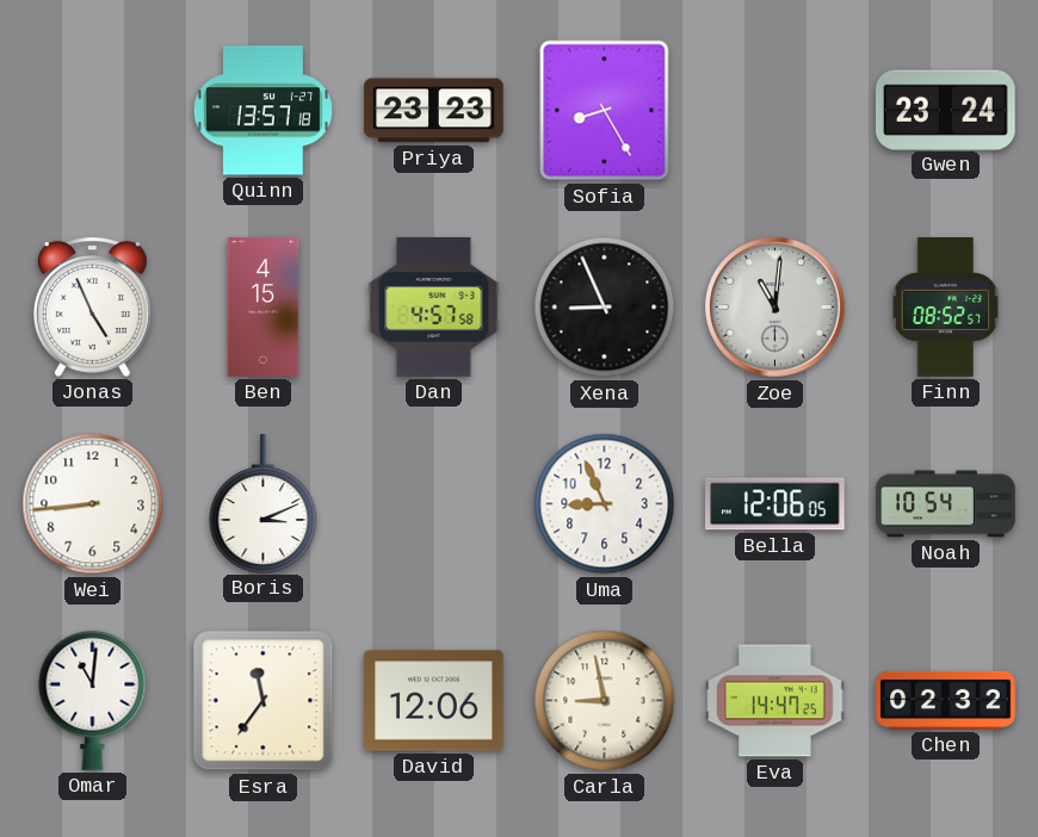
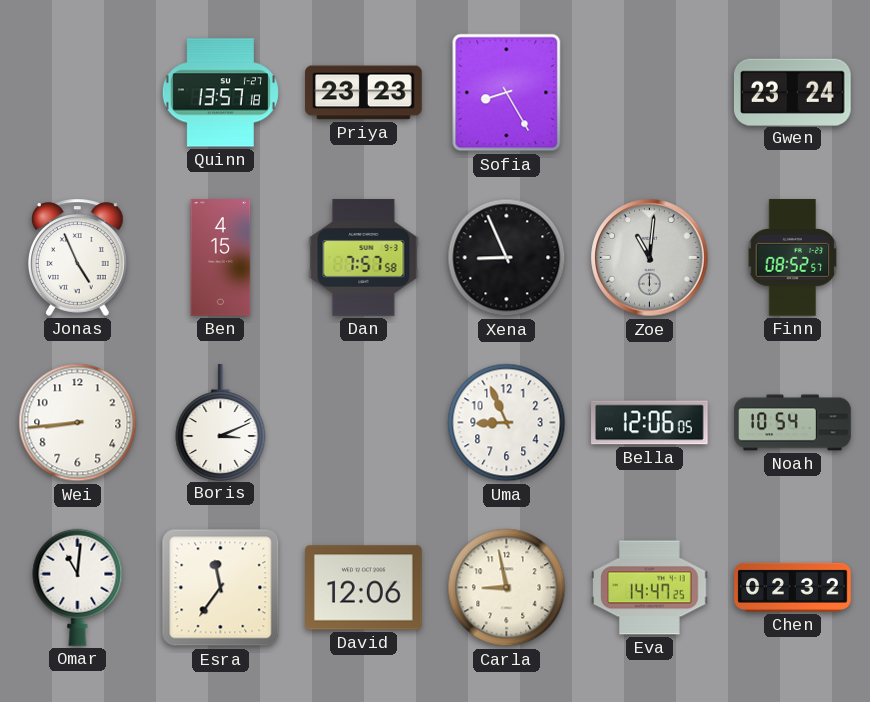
Dan: 4:57 -> 7:57 (364, 258)
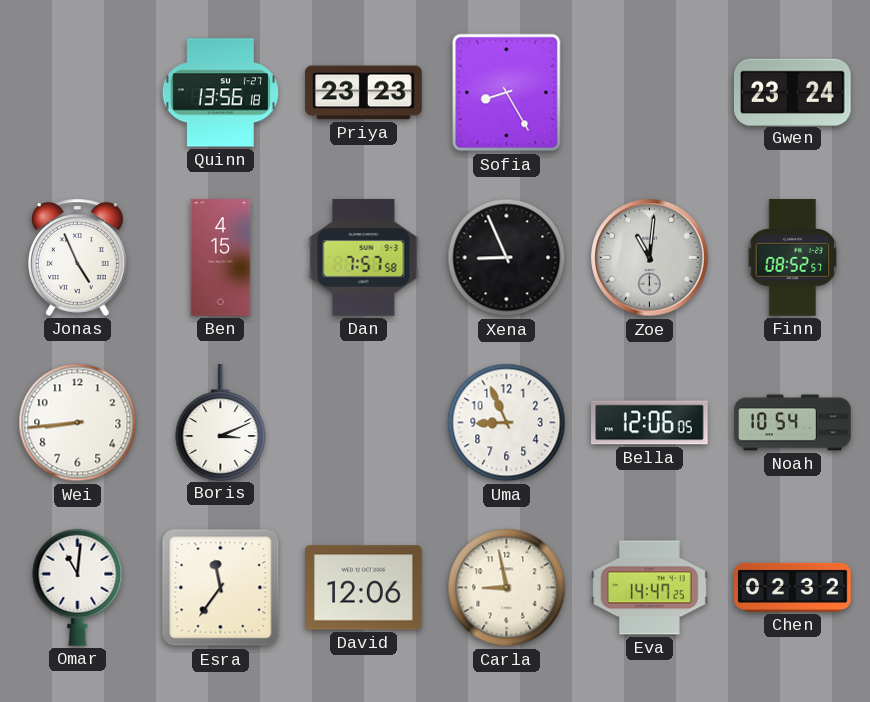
Quinn: 13:57 -> 13:56 (220, 93)
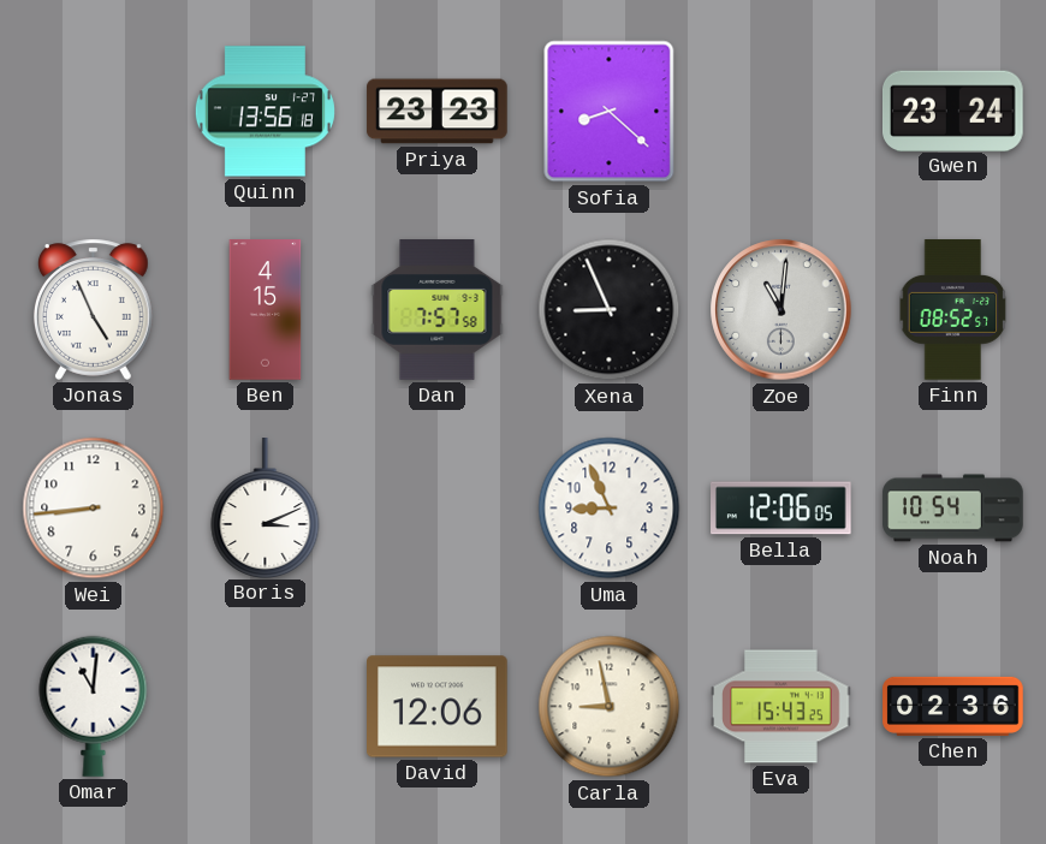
Sofia: 8:25 -> 8:22 (610, 112)
Esra: 11:36 -> none (221, 588)
Eva: 14:47 -> 15:43 (781, 707)
Chen: 02:32 -> 02:36 (953, 706)
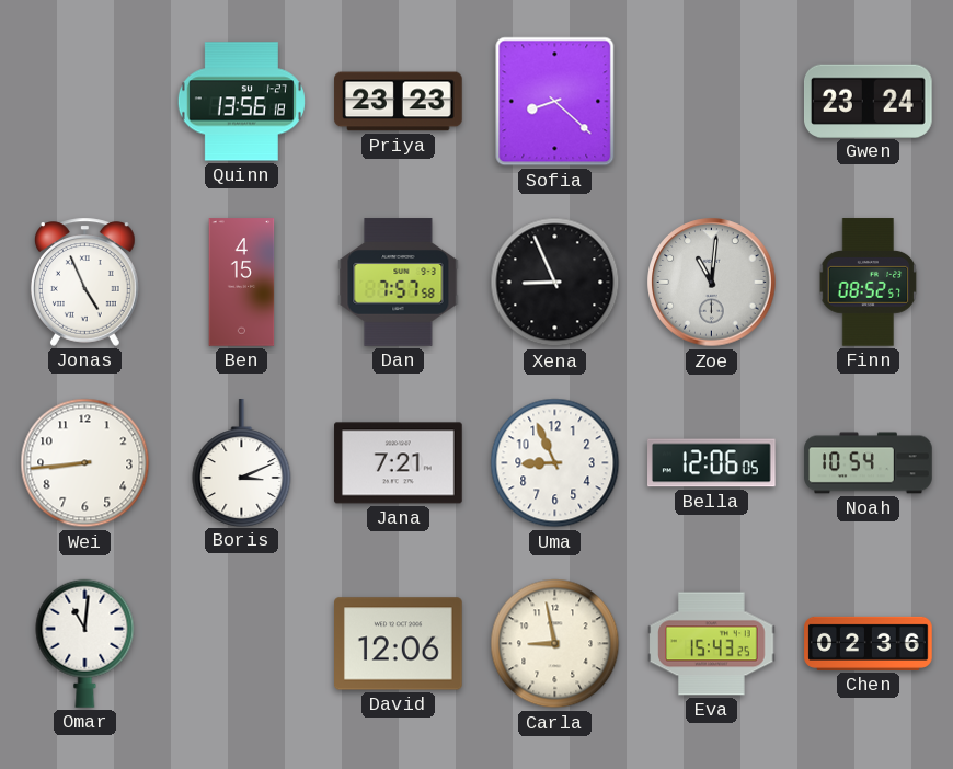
Jana: none -> 7:21 (399, 463)
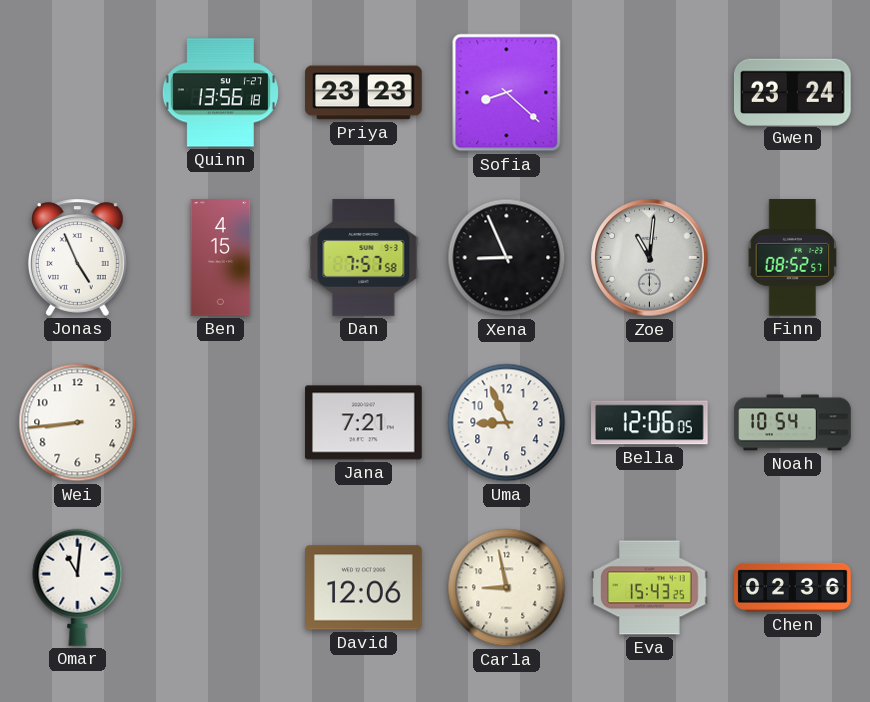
Boris: 3:11 -> none (242, 462)
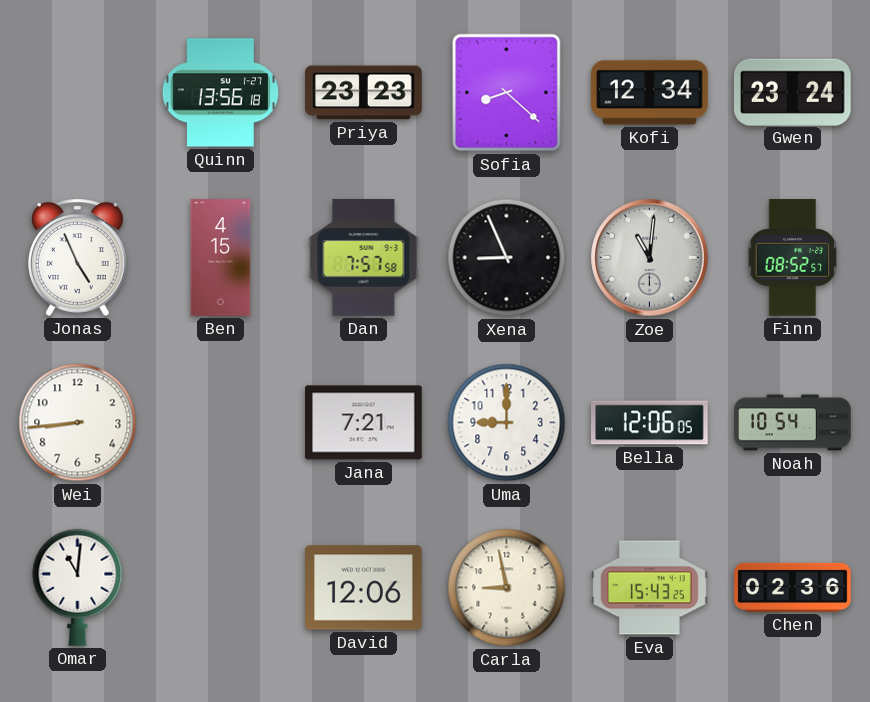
Kofi: none -> 12:34 (650, 93)
Uma: 8:56 -> 9:00 (507, 423)
